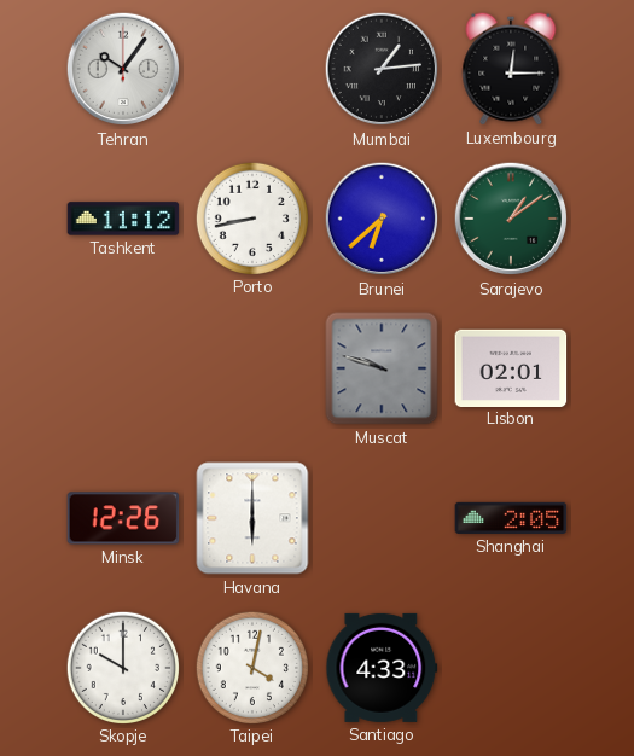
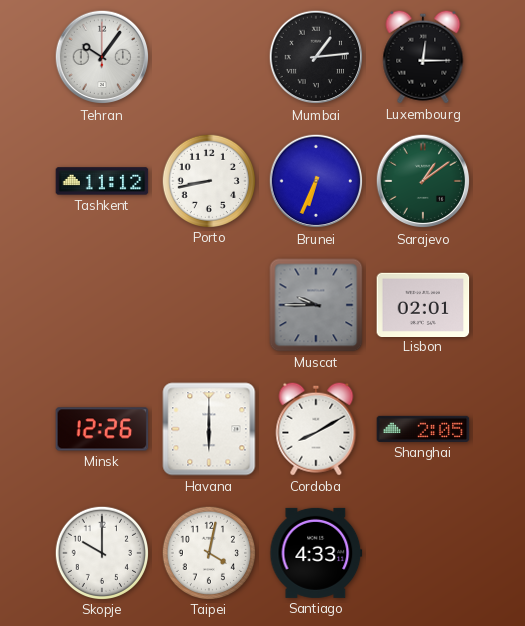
Brunei: 6:38 -> 6:34 (316, 181)
Muscat: 9:48 -> 9:45 (316, 305)
Cordoba: none -> 8:10 (316, 429)
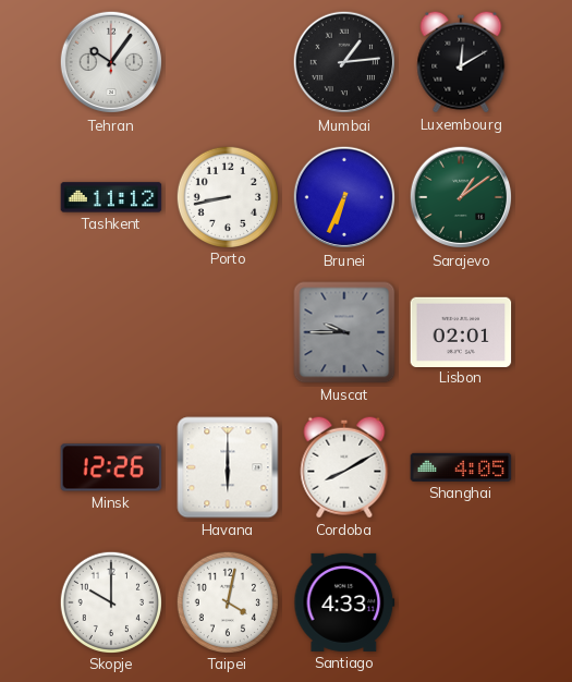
Luxembourg: 12:15 -> 12:10 (461, 62)
Shanghai: 2:05 -> 4:05 (461, 467)
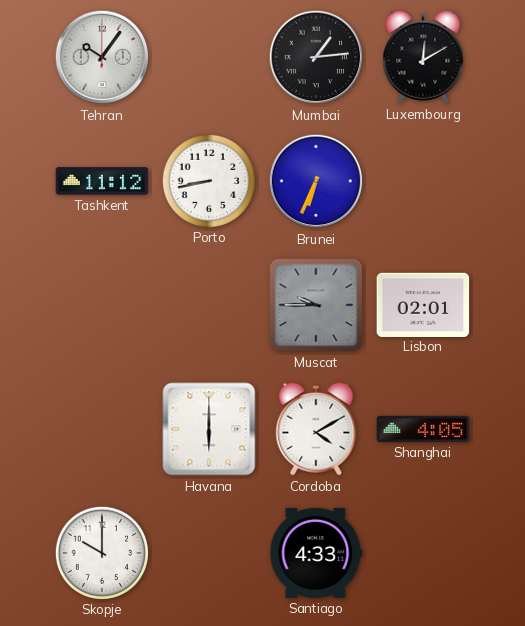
Sarajevo: 1:09 -> none (461, 197)
Minsk: 12:26 -> none (111, 467)
Cordoba: 8:10 -> 4:10 (316, 429)
Taipei: 4:02 -> none (227, 601)
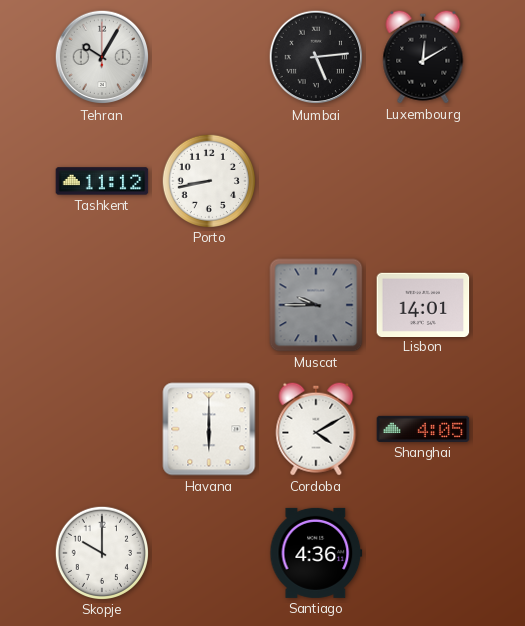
Tehran: 10:06 -> 10:05 (102, 57)
Mumbai: 1:14 -> 5:14 (316, 57)
Brunei: 6:34 -> none (316, 181)
Lisbon: 02:01 -> 14:01 (423, 304)
Santiago: 4:33 -> 4:36 (316, 553)
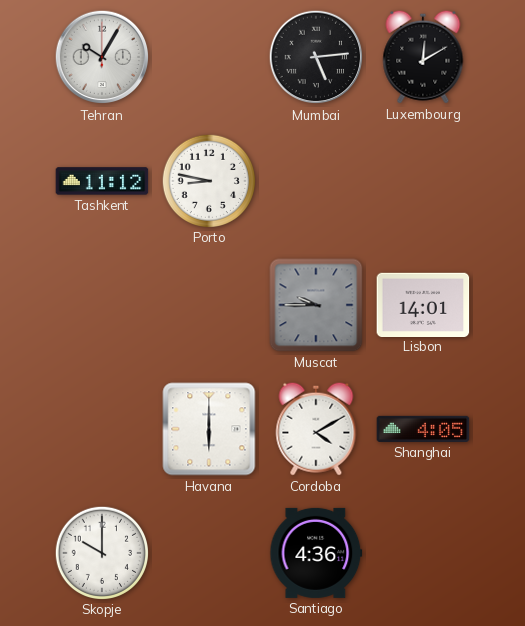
Porto: 8:43 -> 8:47 (208, 180)
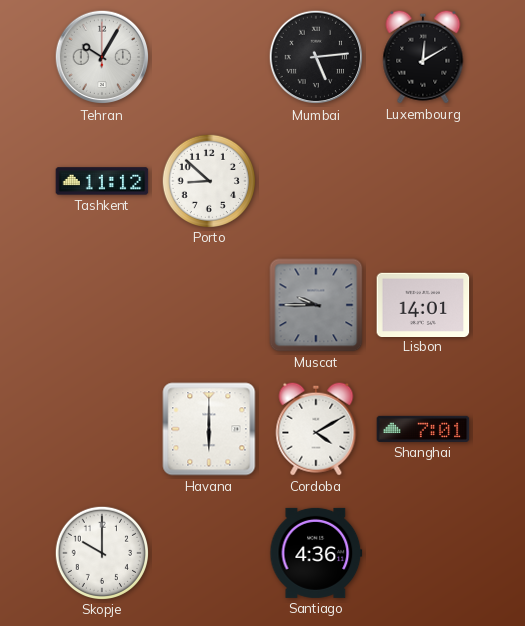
Porto: 8:47 -> 8:52 (208, 180)
Shanghai: 4:05 -> 7:01 (423, 429)
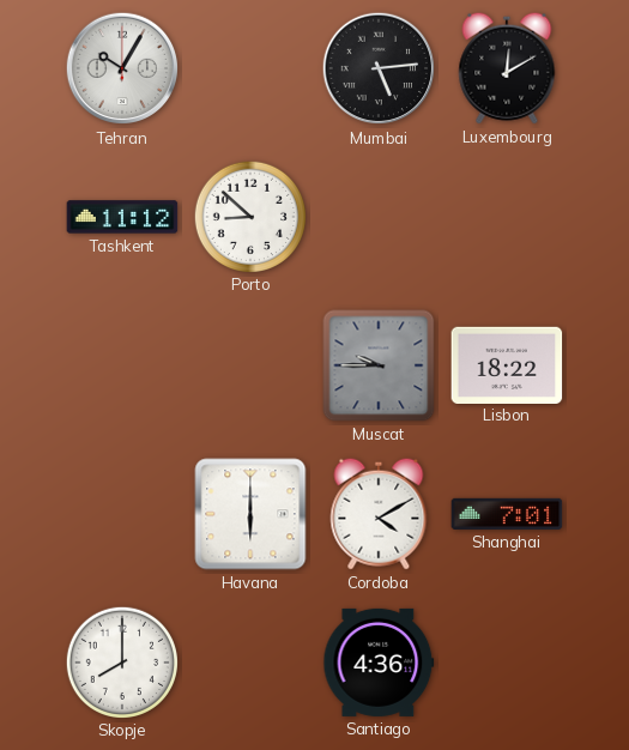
Lisbon: 14:01 -> 18:22 (507, 364)
Skopje: 10:00 -> 8:00 (121, 661)
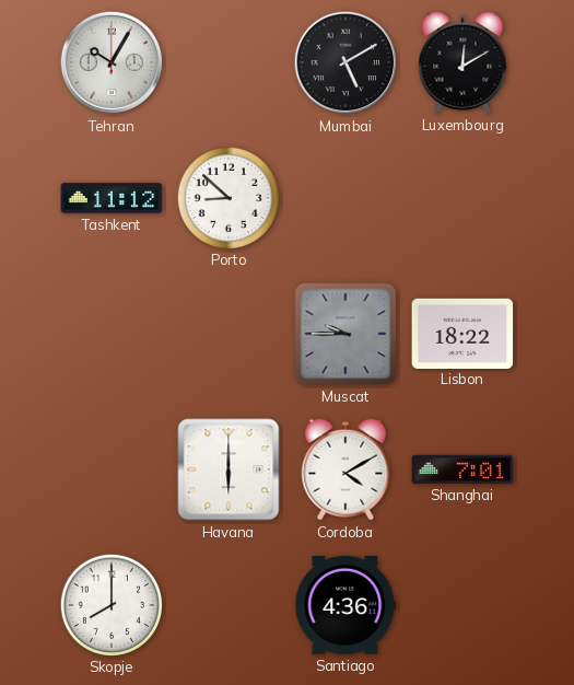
Mumbai: 5:14 -> 5:10 (345, 62)
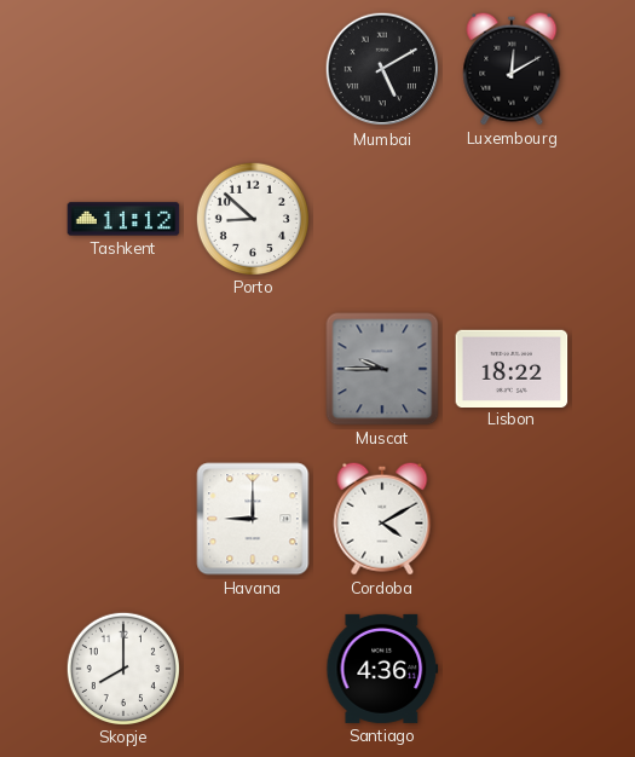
Tehran: 10:05 -> none (112, 62)
Havana: 6:00 -> 9:00 (253, 519)
Shanghai: 7:01 -> none (462, 469)
